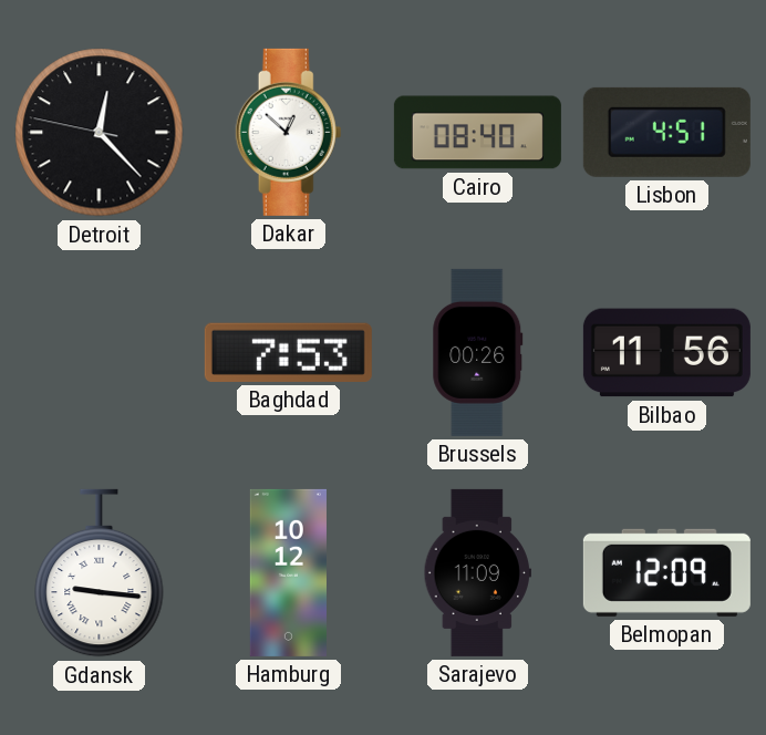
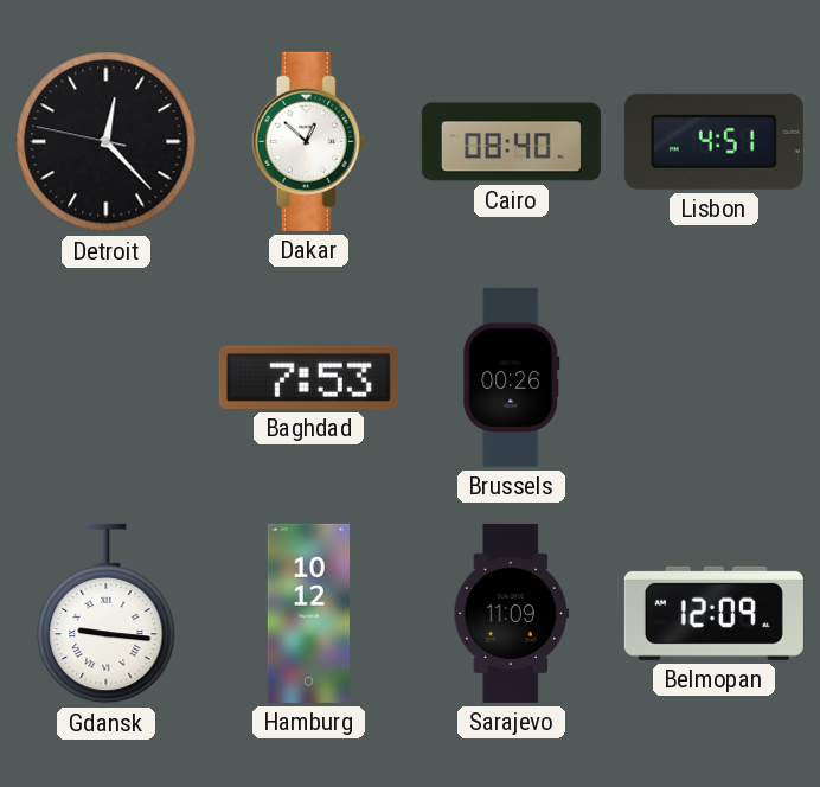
Bilbao: 11:56 -> none (666, 353)
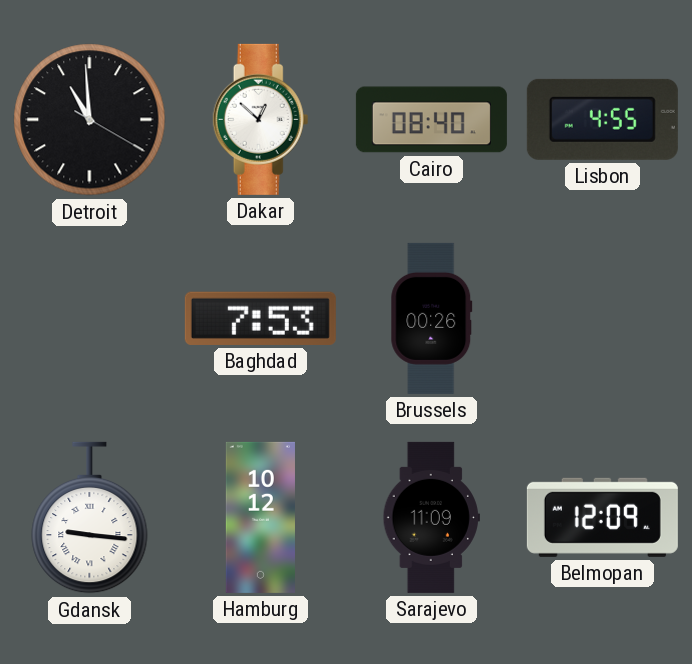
Detroit: 12:22 -> 10:59 (90, 120)
Lisbon: 4:51 -> 4:55 (602, 119)
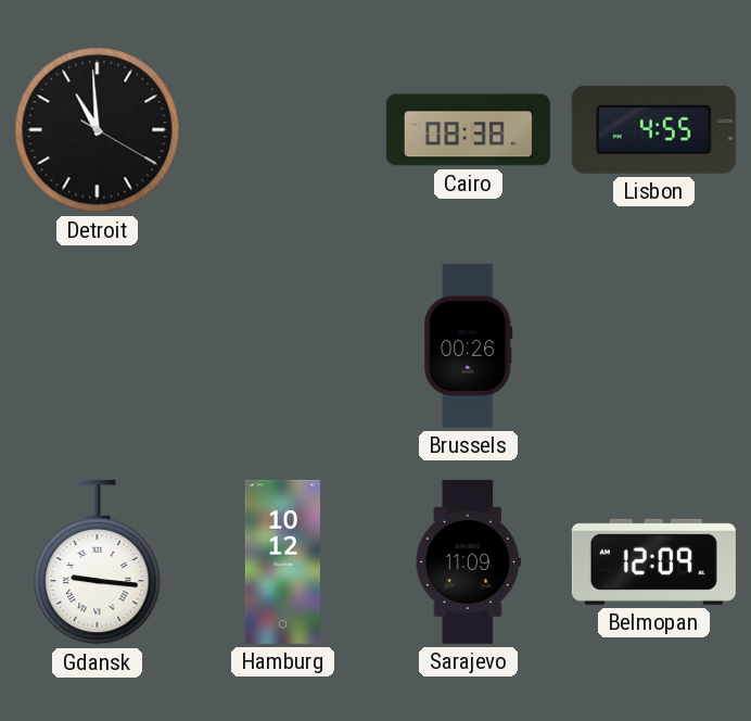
Dakar: 12:52 -> none (261, 119)
Cairo: 08:40 -> 08:38 (468, 130)
Baghdad: 7:53 -> none (260, 318)
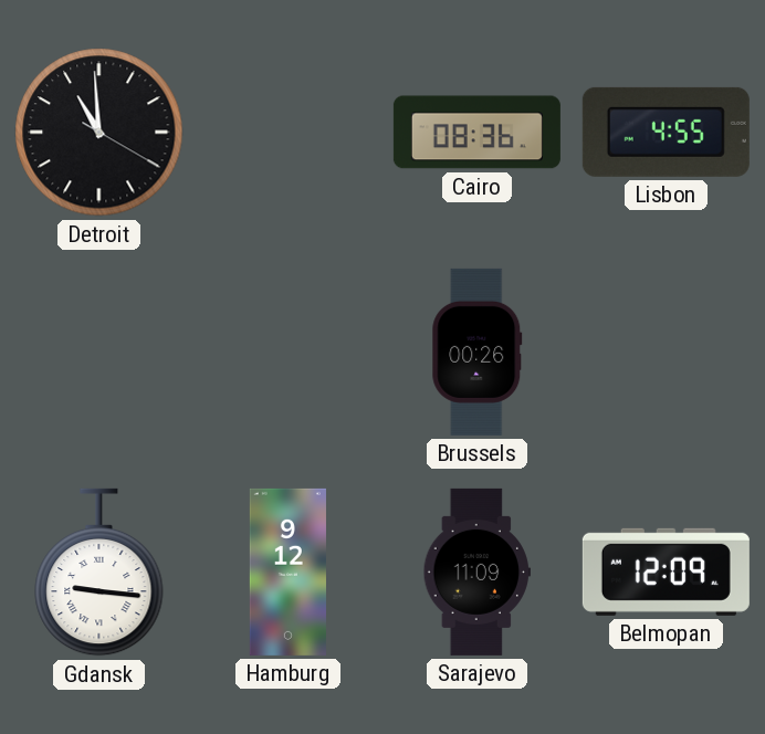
Cairo: 08:38 -> 08:36 (476, 133)
Hamburg: 10:12 -> 9:12 (287, 572)
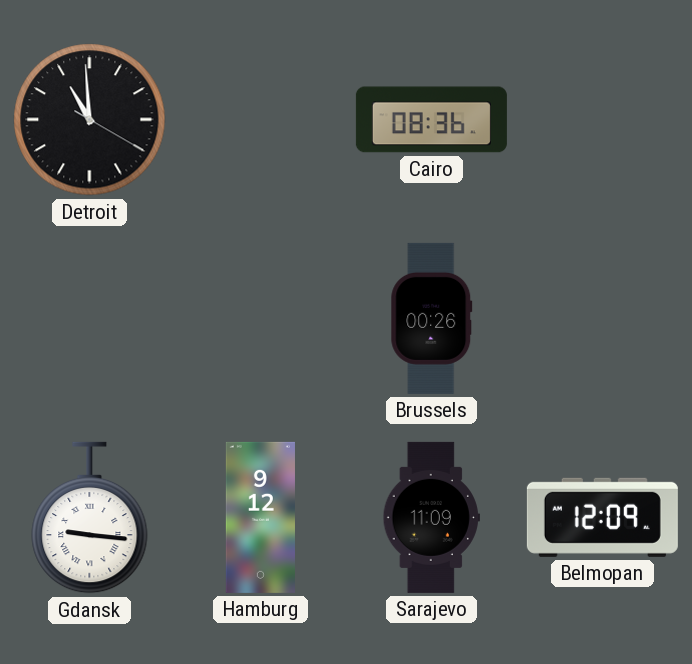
Lisbon: 4:55 -> none (666, 132)
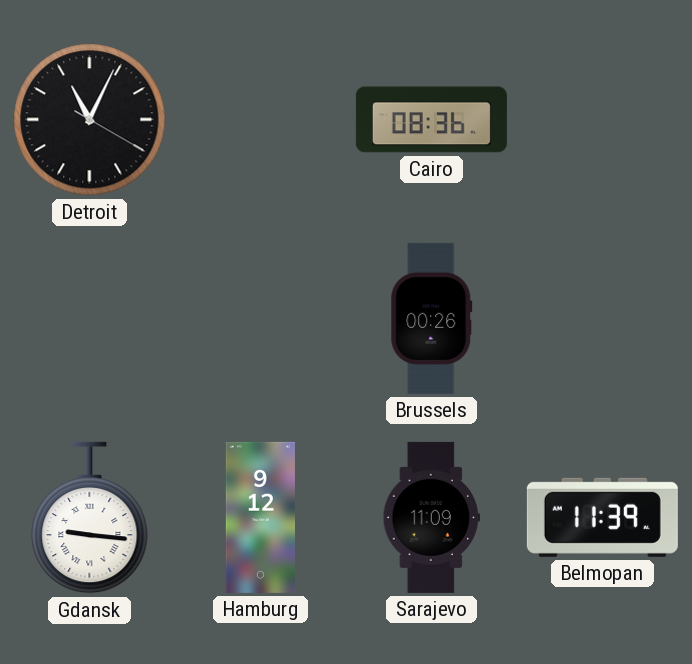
Detroit: 10:59 -> 11:04 (90, 120)
Belmopan: 12:09 -> 11:39 (602, 517)
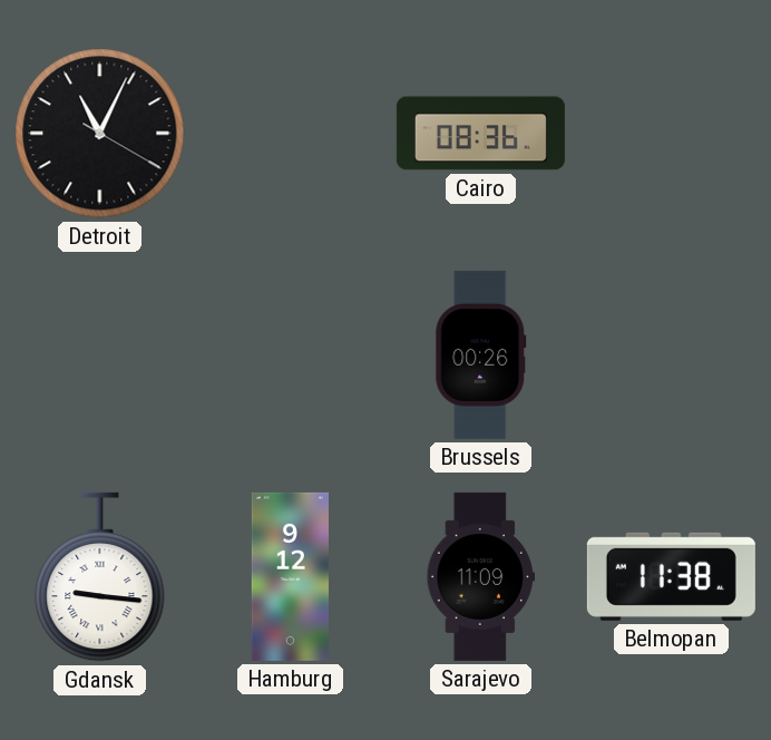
Belmopan: 11:39 -> 11:38 (671, 576)
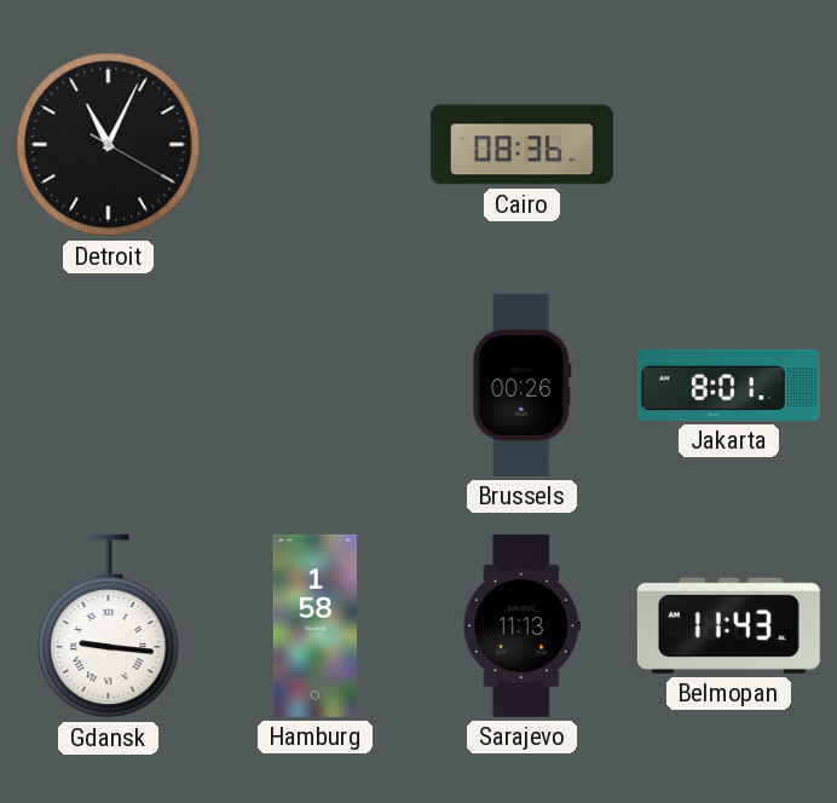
Jakarta: none -> 8:01 (728, 385)
Hamburg: 9:12 -> 1:58 (314, 625)
Sarajevo: 11:09 -> 11:13 (521, 625)
Belmopan: 11:38 -> 11:43 (728, 625)
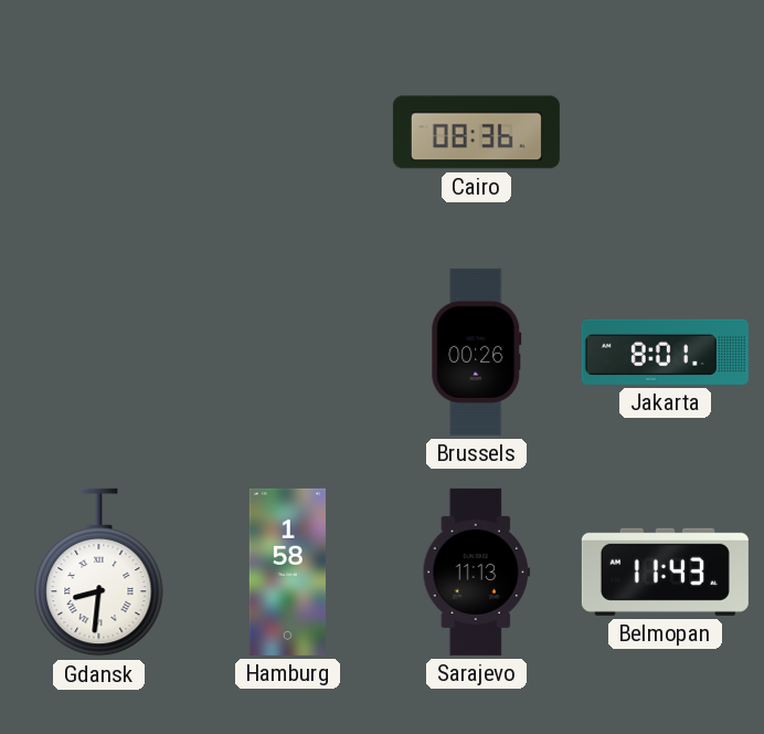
Detroit: 11:04 -> none (109, 145)
Gdansk: 9:16 -> 8:31 (99, 573)
